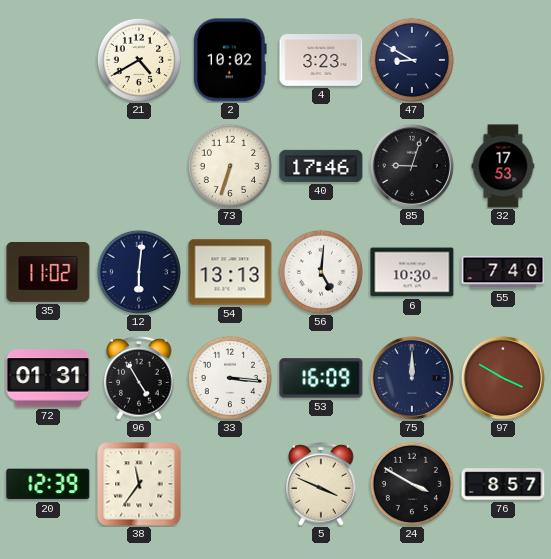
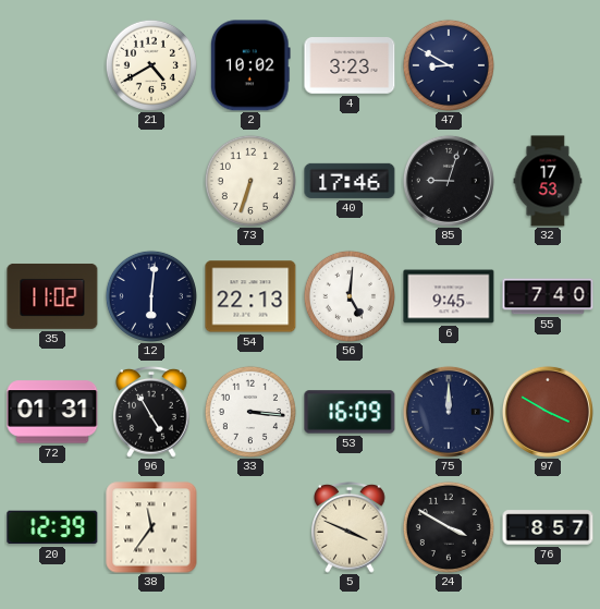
54: 13:13 -> 22:13 (250, 296)
6: 10:30 -> 9:45 (449, 296)
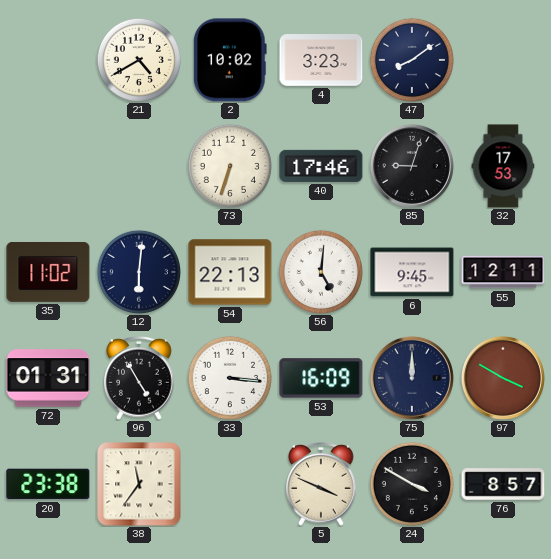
47: 8:50 -> 8:09 (412, 60)
55: 7:40 -> 12:11 (503, 272)
20: 12:39 -> 23:38 (48, 484)
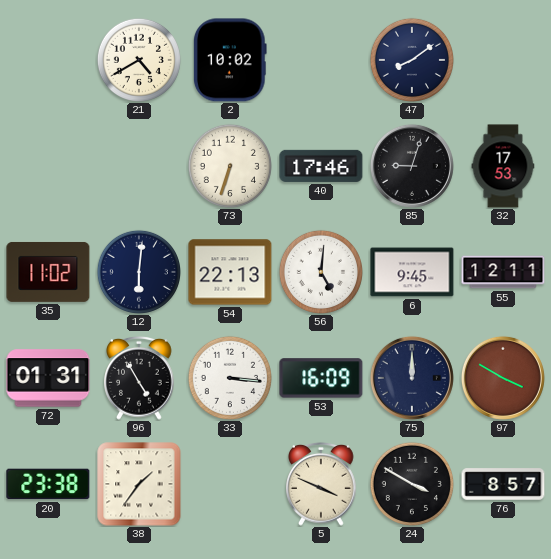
4: 3:23 -> none (321, 61)
38: 11:36 -> 1:36 (139, 484)
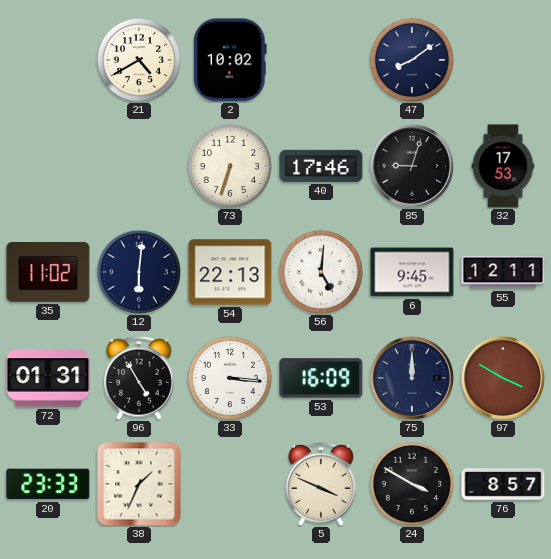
20: 23:38 -> 23:33 (48, 484)
38: 1:36 -> 1:34 (139, 484)
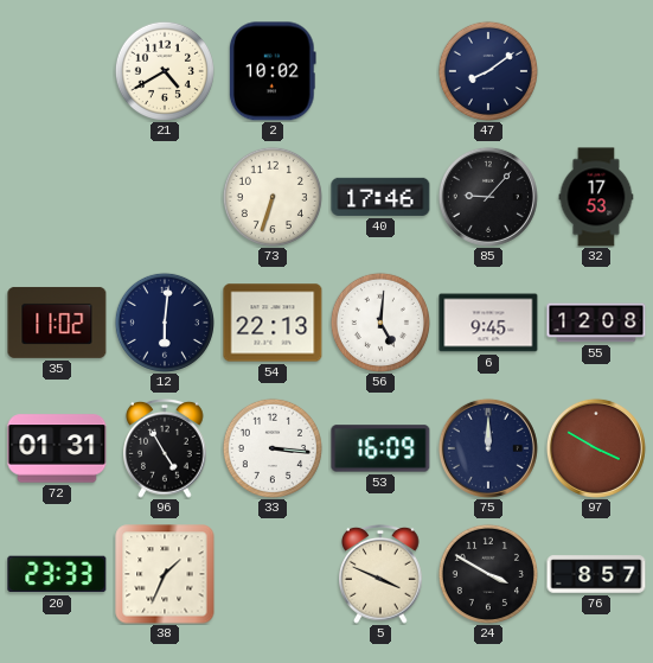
85: 9:03 -> 9:07 (488, 197)
55: 12:11 -> 12:08 (596, 323)
